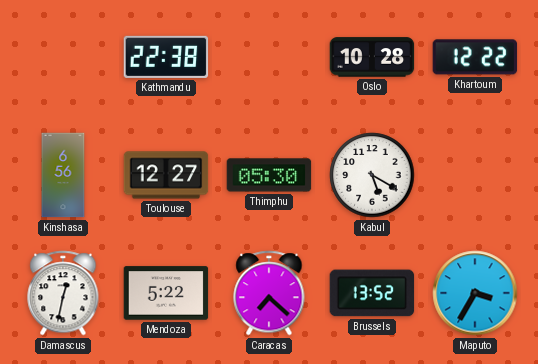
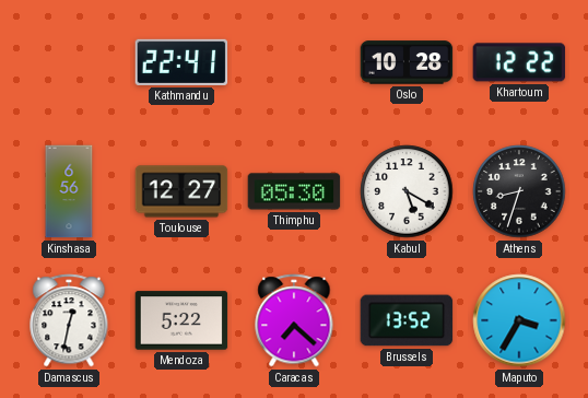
Kathmandu: 22:38 -> 22:41 (181, 62)
Athens: none -> 8:33 (519, 191)
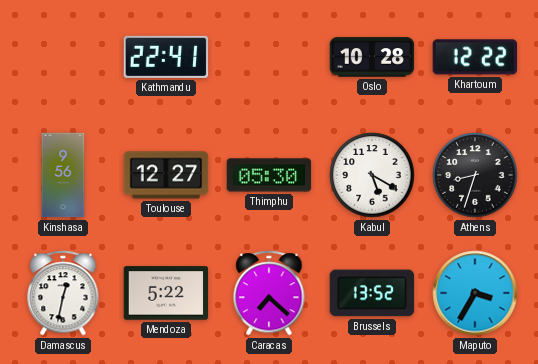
Kinshasa: 6:56 -> 9:56 (63, 175)
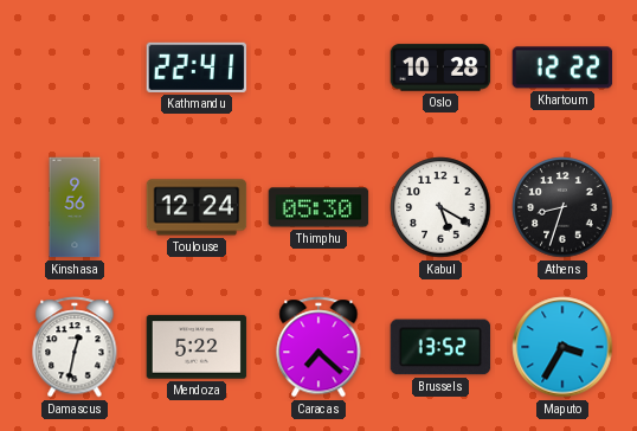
Toulouse: 12:27 -> 12:24 (197, 207)
